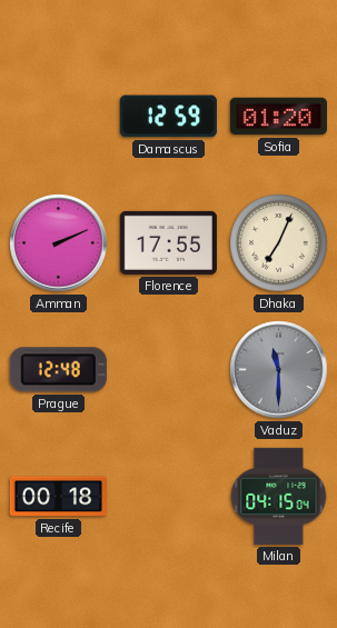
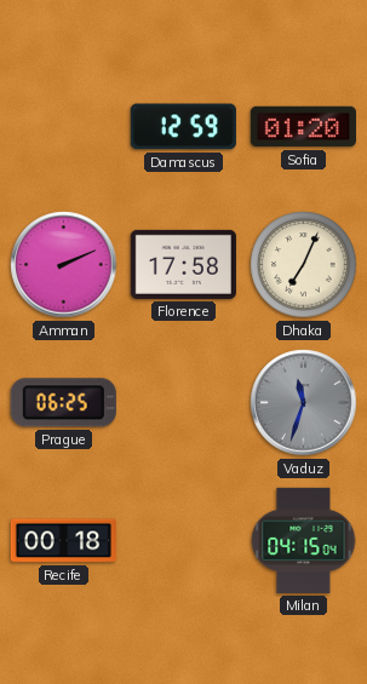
Florence: 17:55 -> 17:58 (183, 264)
Prague: 12:48 -> 06:25 (63, 403)
Vaduz: 11:30 -> 11:33 (304, 403)
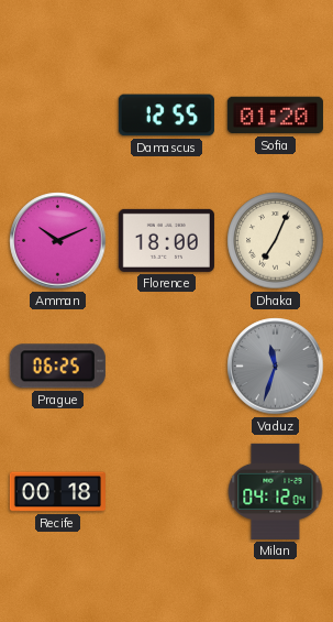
Damascus: 12:59 -> 12:55 (166, 116)
Amman: 2:11 -> 10:11 (58, 241)
Florence: 17:58 -> 18:00 (166, 240)
Milan: 04:15 -> 04:12 (276, 491)
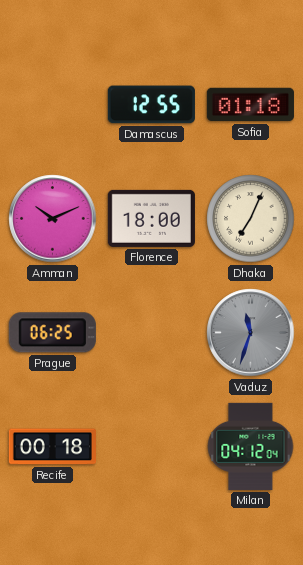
Sofia: 01:20 -> 01:18 (250, 105)
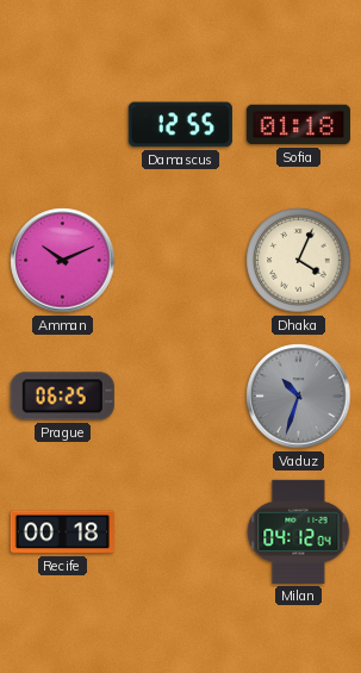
Florence: 18:00 -> none (151, 218)
Dhaka: 7:04 -> 4:04 (299, 261)
Vaduz: 11:33 -> 10:33 (299, 397)
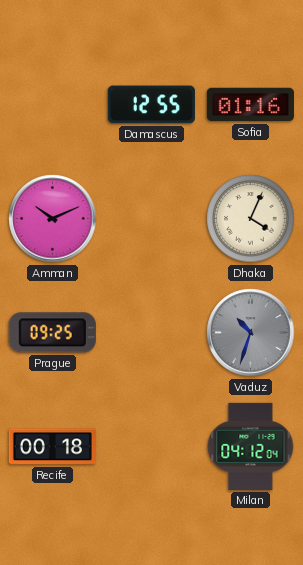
Sofia: 01:18 -> 01:16 (250, 105)
Prague: 06:25 -> 09:25 (52, 333)
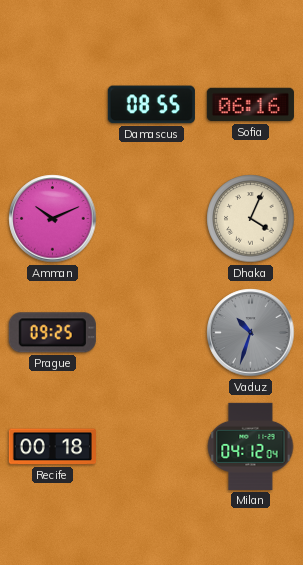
Damascus: 12:55 -> 08:55 (151, 105)
Sofia: 01:16 -> 06:16 (250, 105)
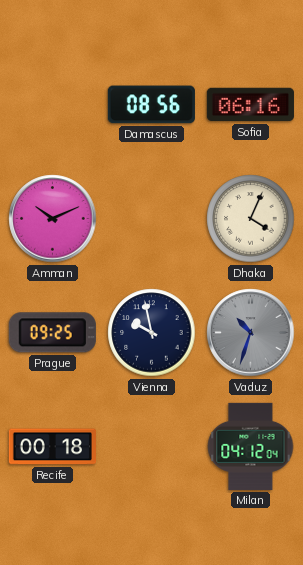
Damascus: 08:55 -> 08:56 (151, 105)
Vienna: none -> 9:58 (152, 333)
